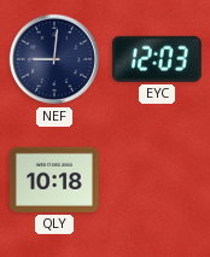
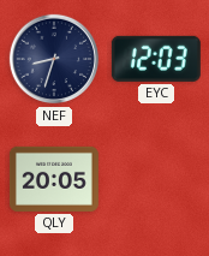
NEF: 9:01 -> 8:33 (54, 59)
QLY: 10:18 -> 20:05 (54, 179)
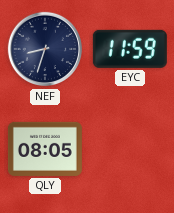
EYC: 12:03 -> 11:59 (130, 49)
QLY: 20:05 -> 08:05 (45, 149)
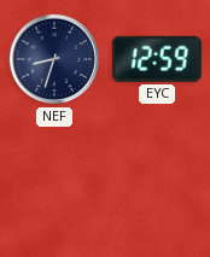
EYC: 11:59 -> 12:59 (157, 59)
QLY: 08:05 -> none (45, 149)
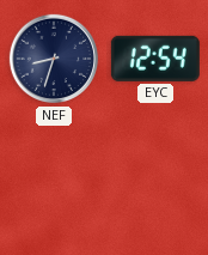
EYC: 12:59 -> 12:54 (155, 59)
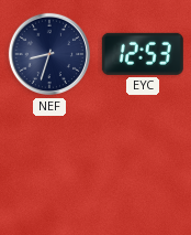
EYC: 12:54 -> 12:53 (143, 54)
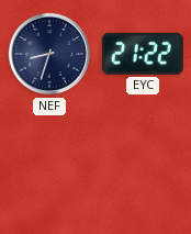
EYC: 12:53 -> 21:22 (143, 54)
